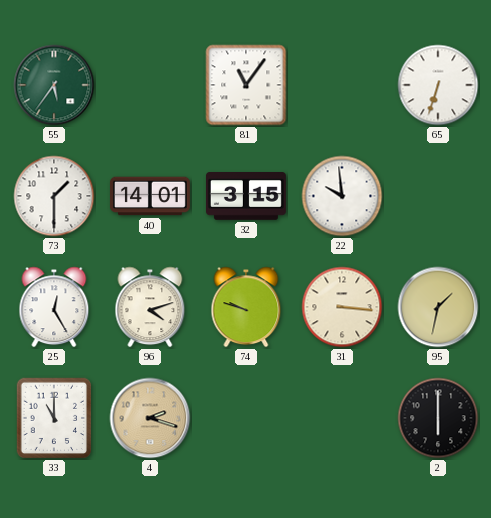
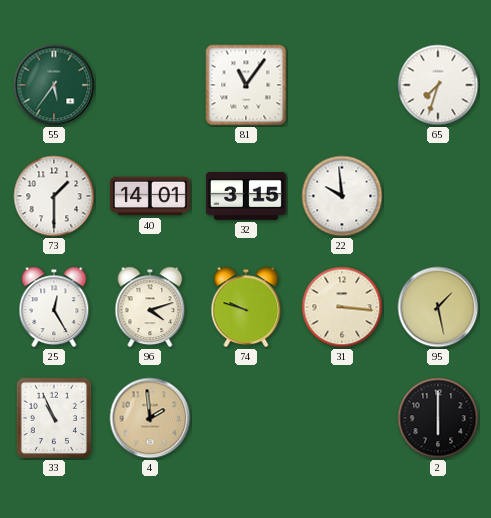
65: 6:33 -> 7:33 (438, 85)
95: 1:32 -> 1:28 (438, 307)
33: 11:00 -> 10:56 (54, 418)
4: 2:18 -> 1:59 (150, 418)
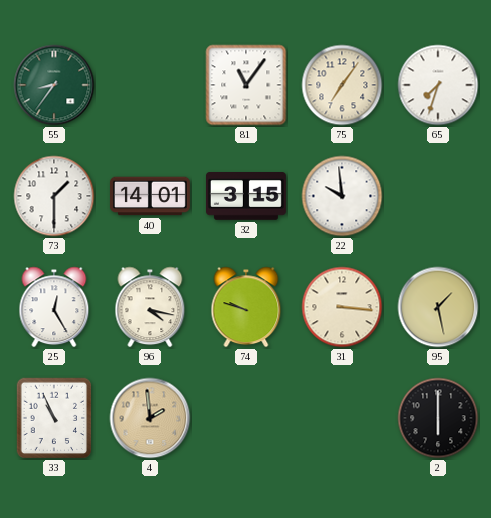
55: 5:36 -> 8:36 (54, 85)
75: none -> 7:06 (342, 85)
96: 4:12 -> 4:17 (150, 307)
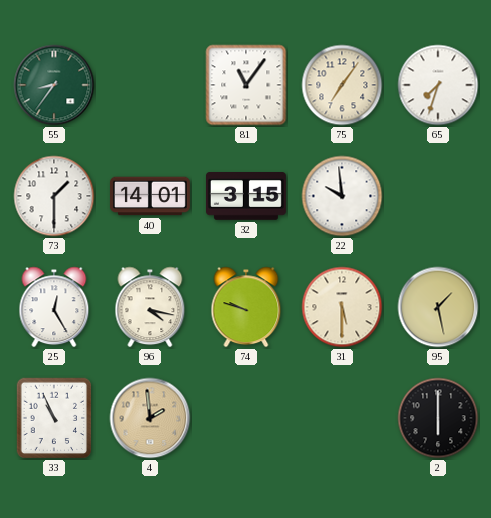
31: 3:16 -> 5:30 (342, 307)
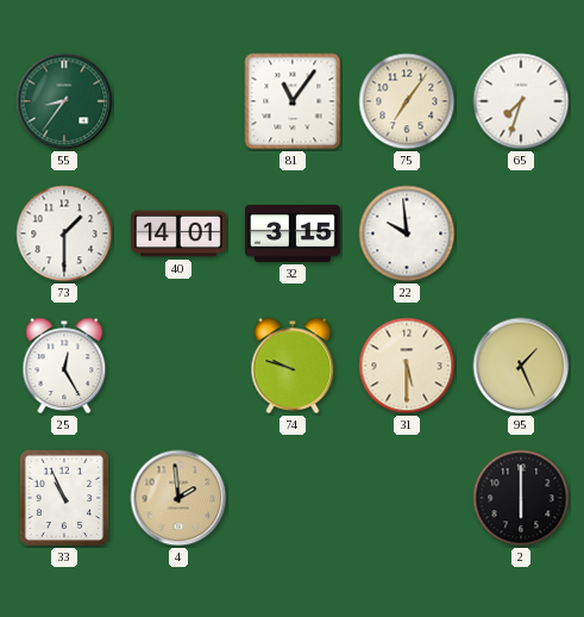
96: 4:17 -> none (150, 307)
95: 1:28 -> 1:26 (521, 366)
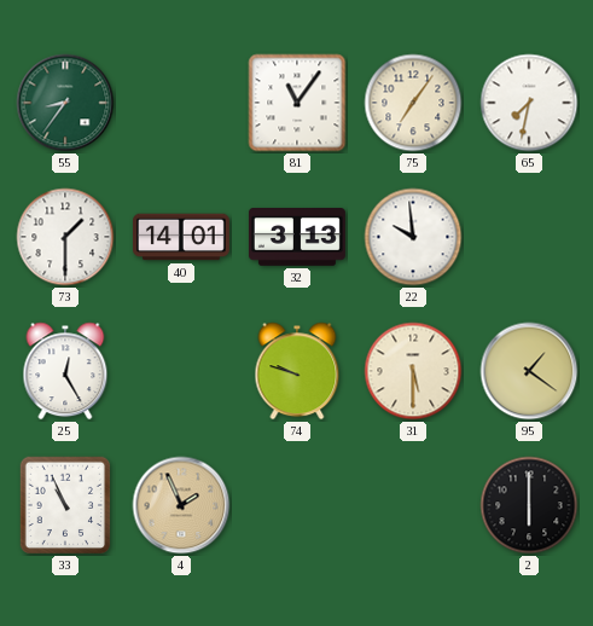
65: 7:33 -> 7:32 (529, 103)
32: 3:15 -> 3:13 (297, 238)
95: 1:26 -> 1:21 (529, 371)
4: 1:59 -> 1:56 (181, 505)
